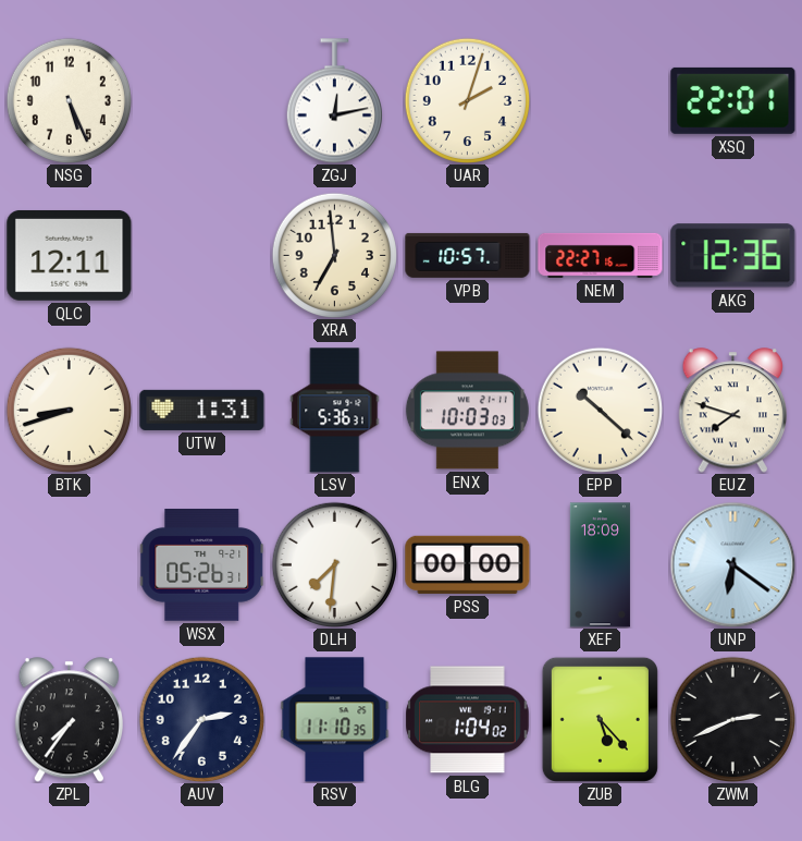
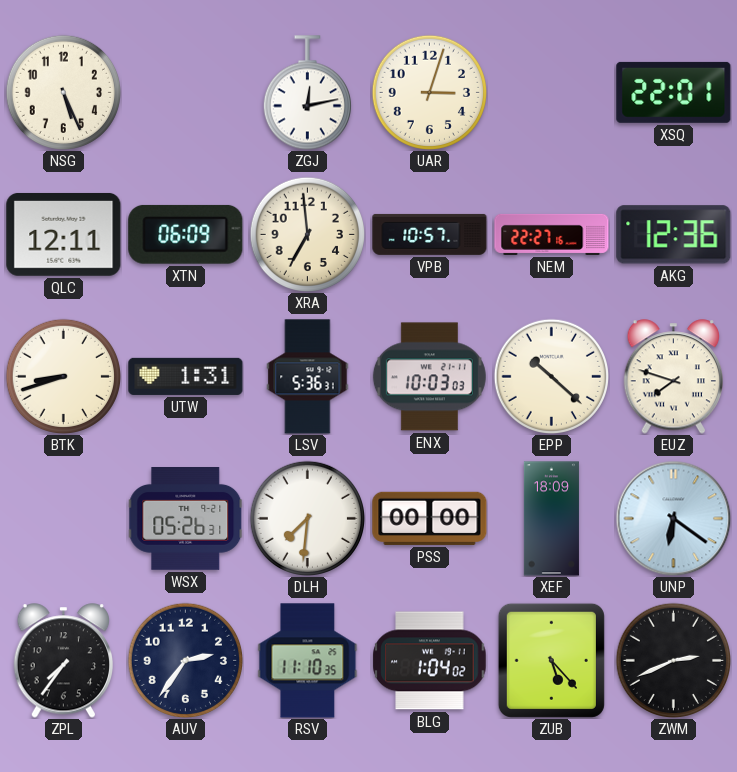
UAR: 2:03 -> 3:03 (429, 92)
XTN: none -> 06:09 (186, 234)
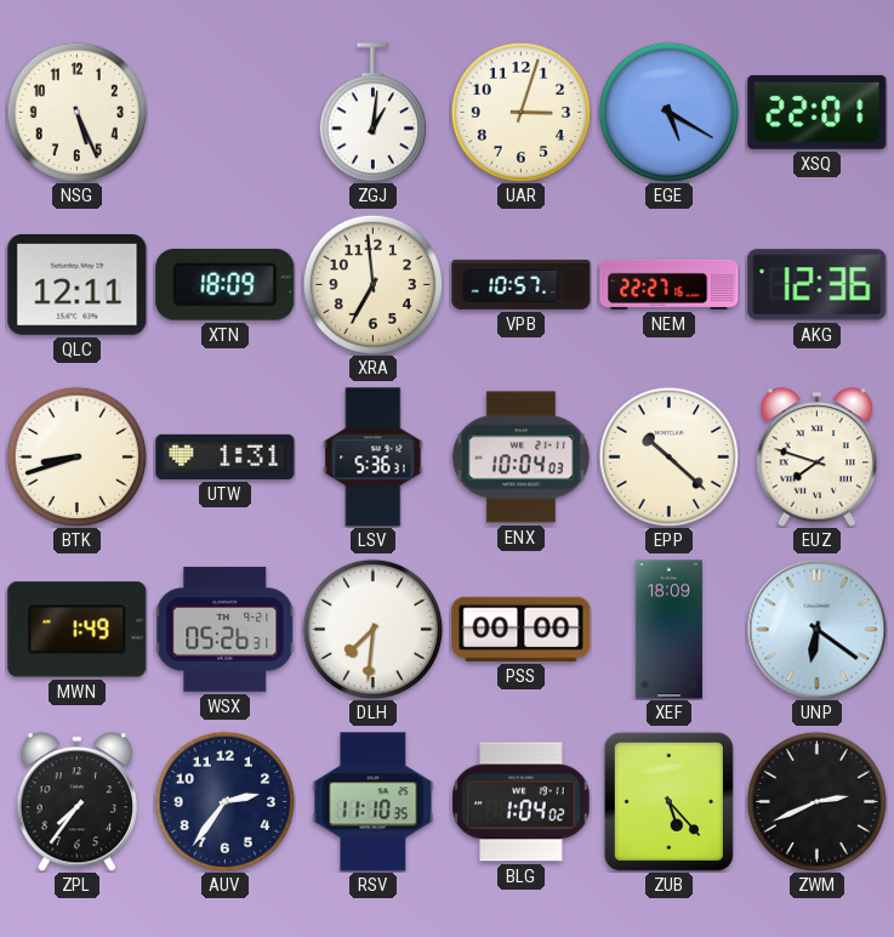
ZGJ: 12:13 -> 1:01 (372, 113)
EGE: none -> 5:20 (668, 112)
XTN: 06:09 -> 18:09 (226, 284)
ENX: 10:03 -> 10:04 (520, 458)
MWN: none -> 1:49 (78, 630)
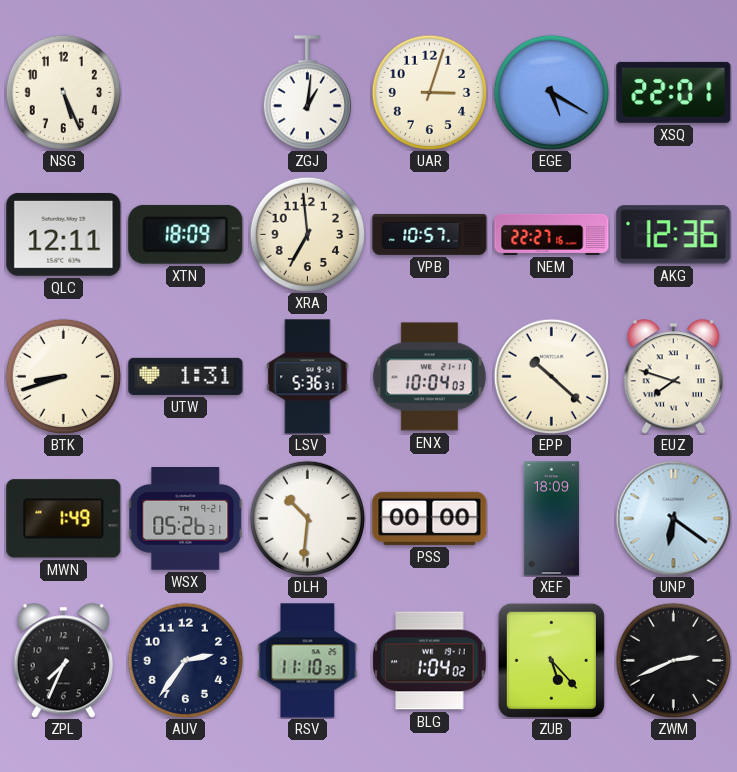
DLH: 7:31 -> 10:31 (307, 518)
ZPL: 7:36 -> 7:34 (63, 661)
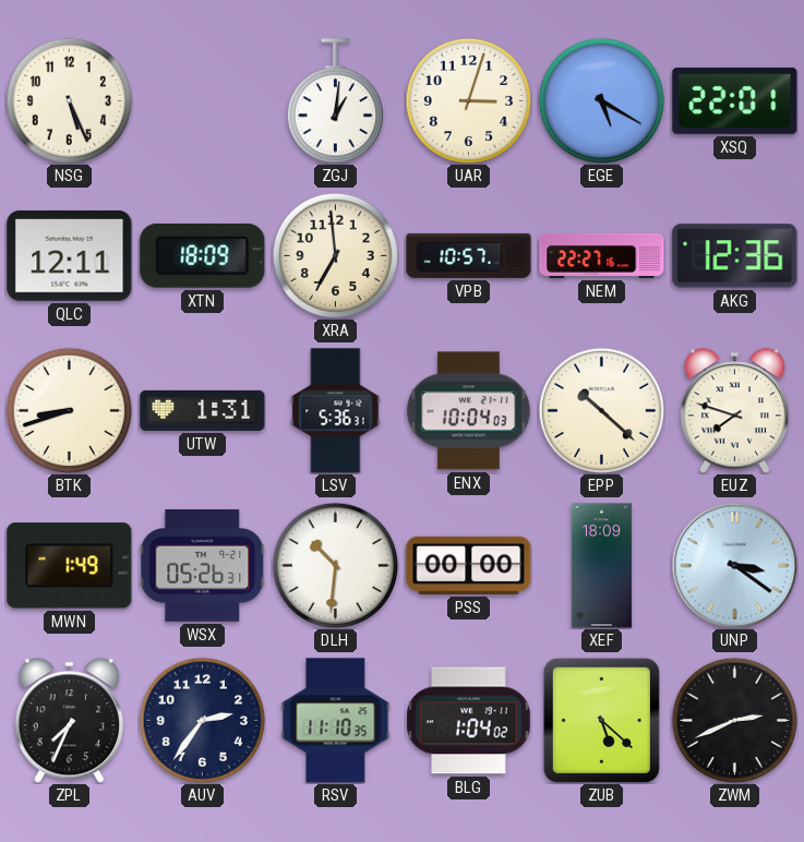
UNP: 6:21 -> 3:21 (734, 565)
ZUB: 5:23 -> 5:22 (601, 720)
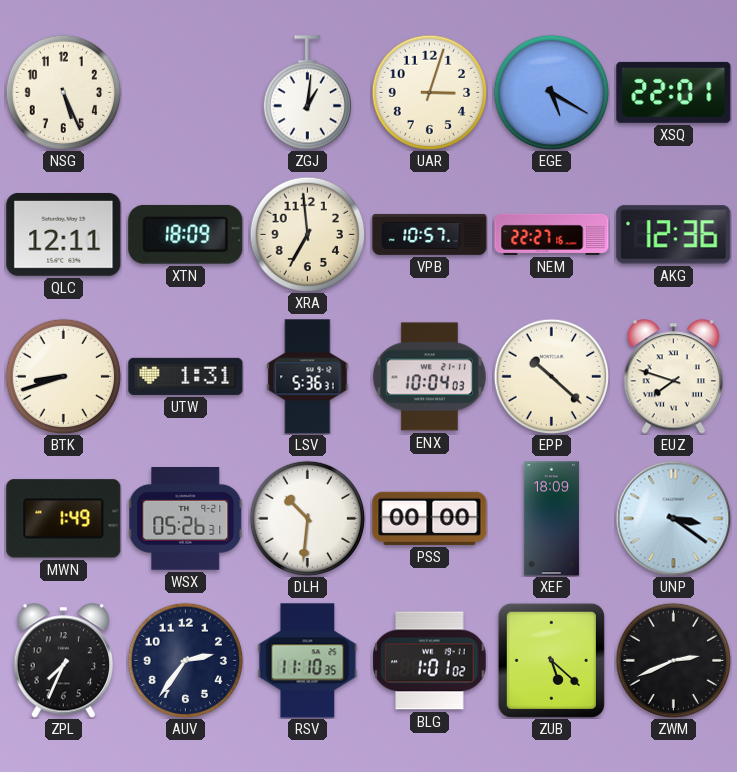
BLG: 1:04 -> 1:01 (430, 661)
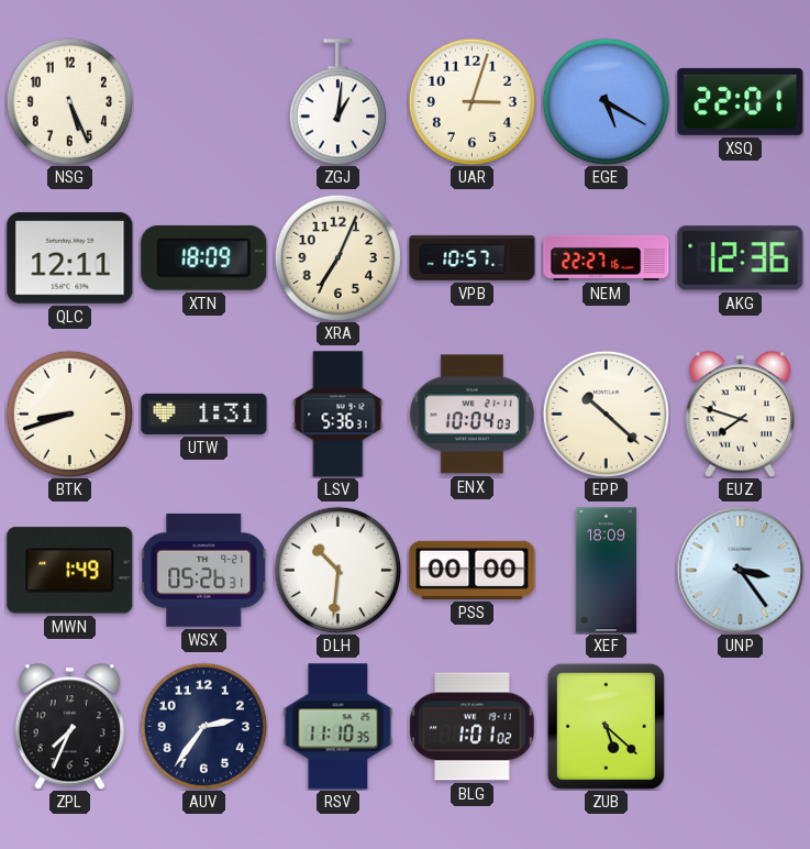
XRA: 6:59 -> 7:04 (337, 257)
UNP: 3:21 -> 3:24 (740, 570)
ZWM: 2:41 -> none (673, 660)
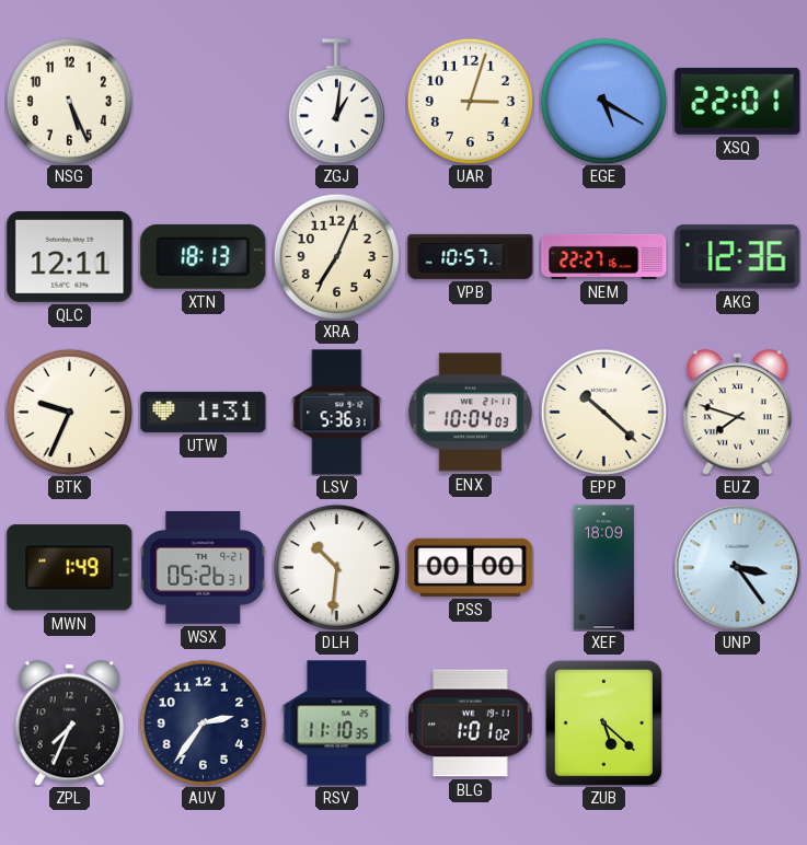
XTN: 18:09 -> 18:13 (204, 256)
BTK: 8:42 -> 9:34 (69, 412)
